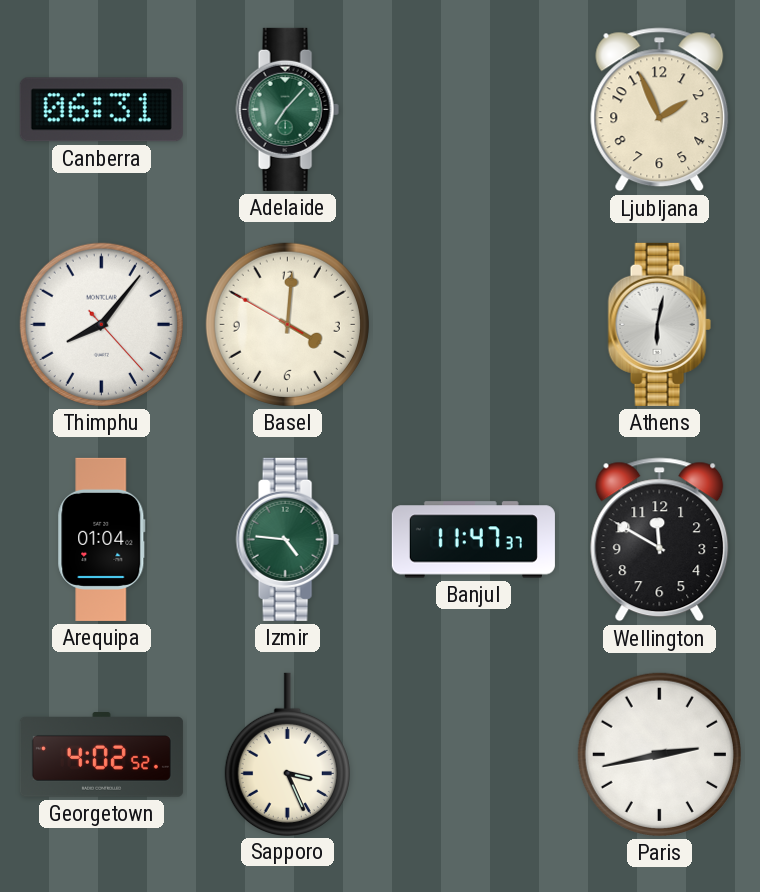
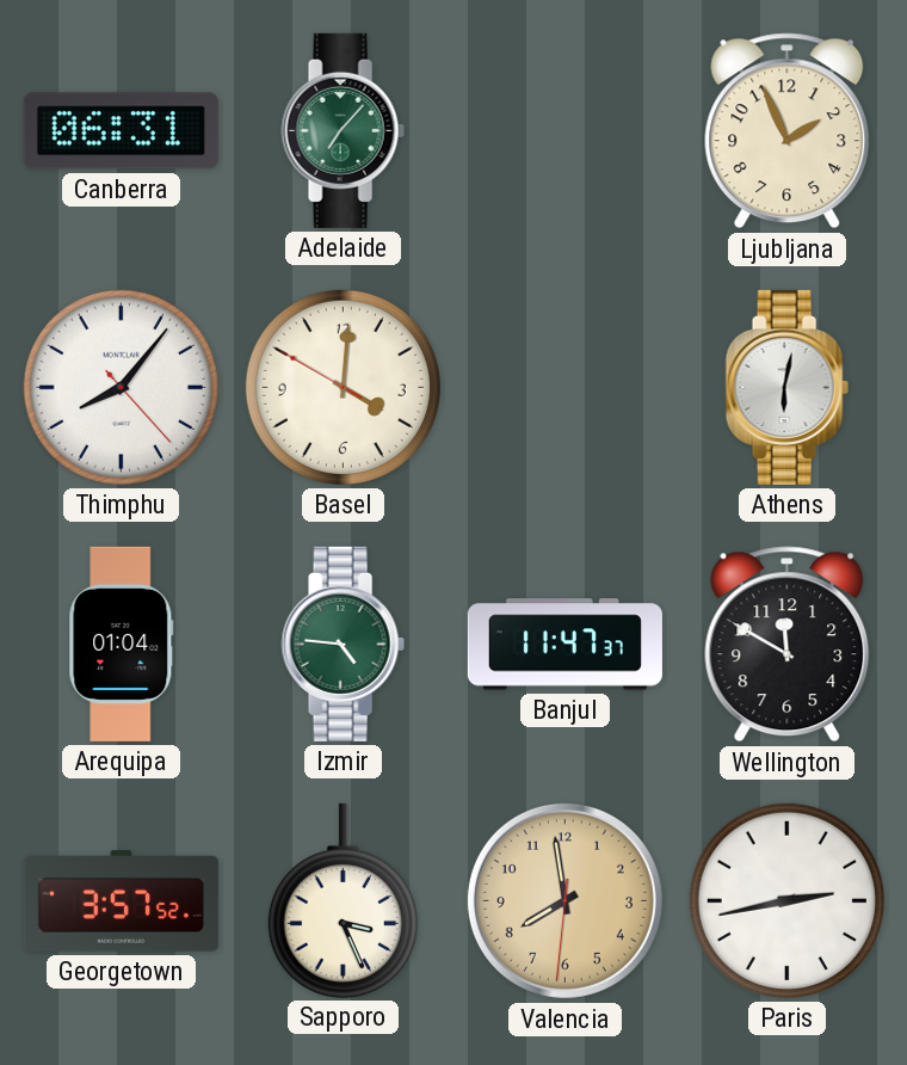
Georgetown: 4:02 -> 3:57 (121, 901)
Valencia: none -> 7:58 (564, 900)
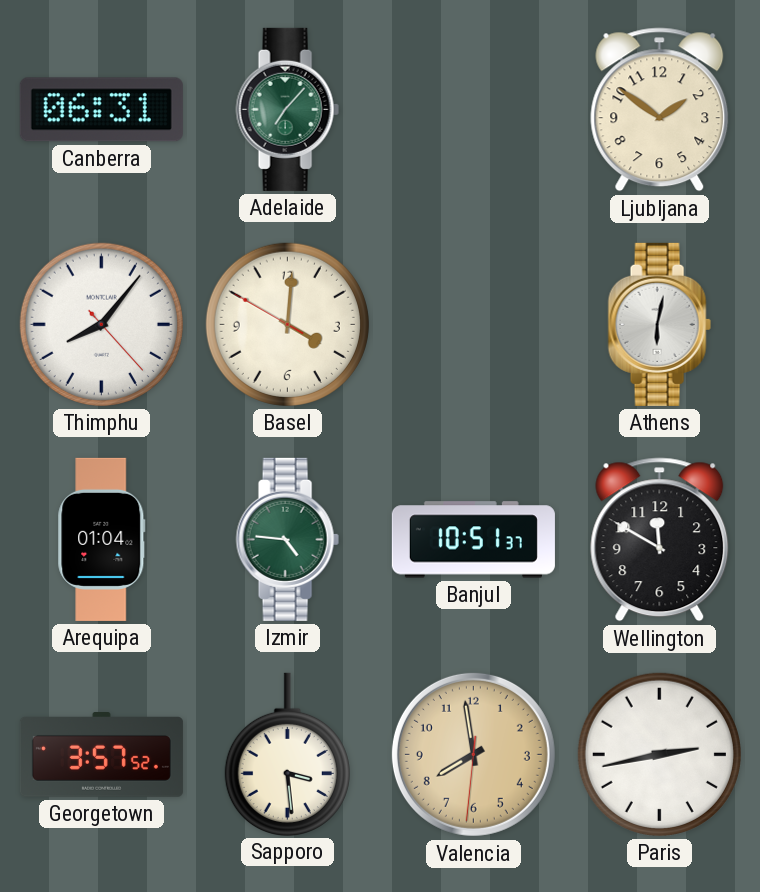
Ljubljana: 1:56 -> 1:51 (660, 110)
Banjul: 11:47 -> 10:51 (473, 540)
Sapporo: 3:26 -> 3:29 (287, 754)
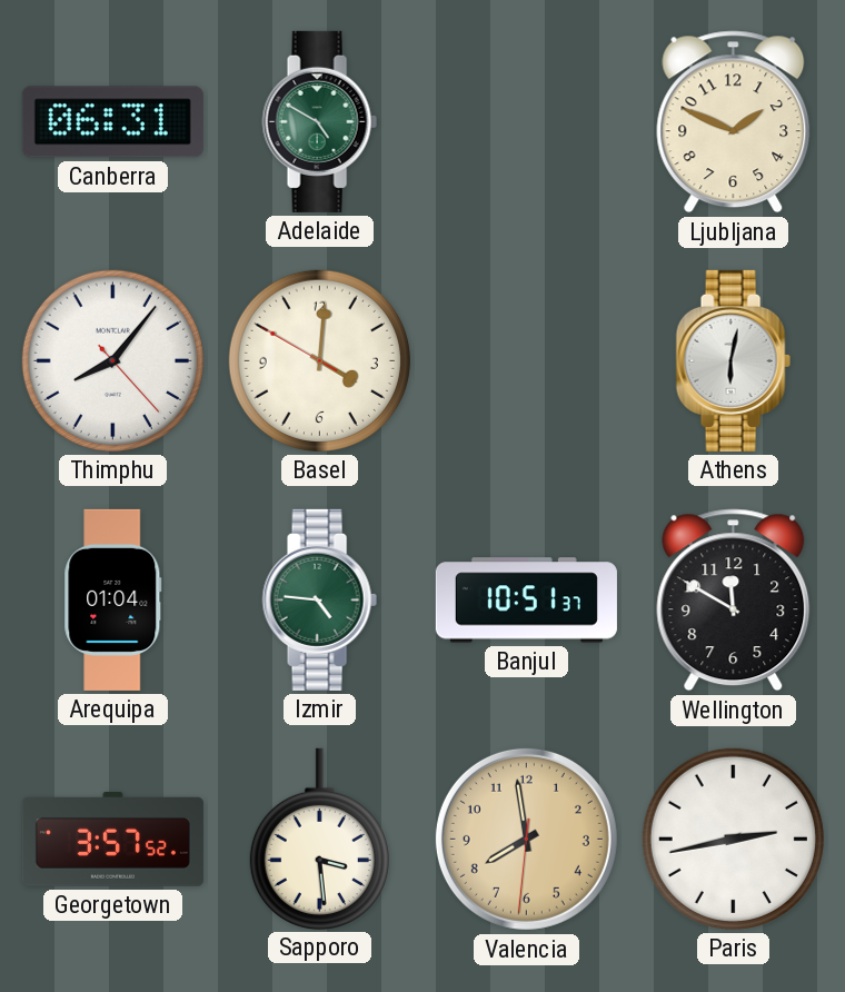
Adelaide: 7:07 -> 4:50 (319, 121)
Ljubljana: 1:51 -> 1:49 (734, 122)
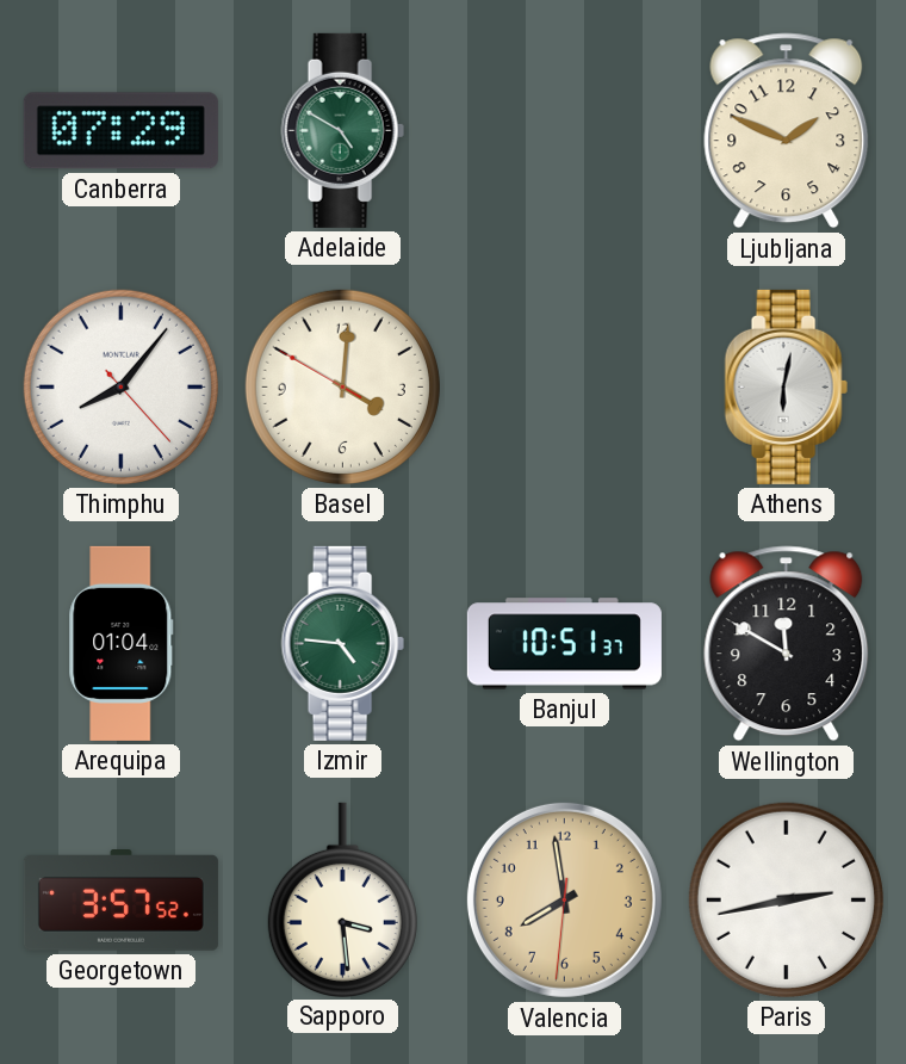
Canberra: 06:31 -> 07:29 (120, 131)
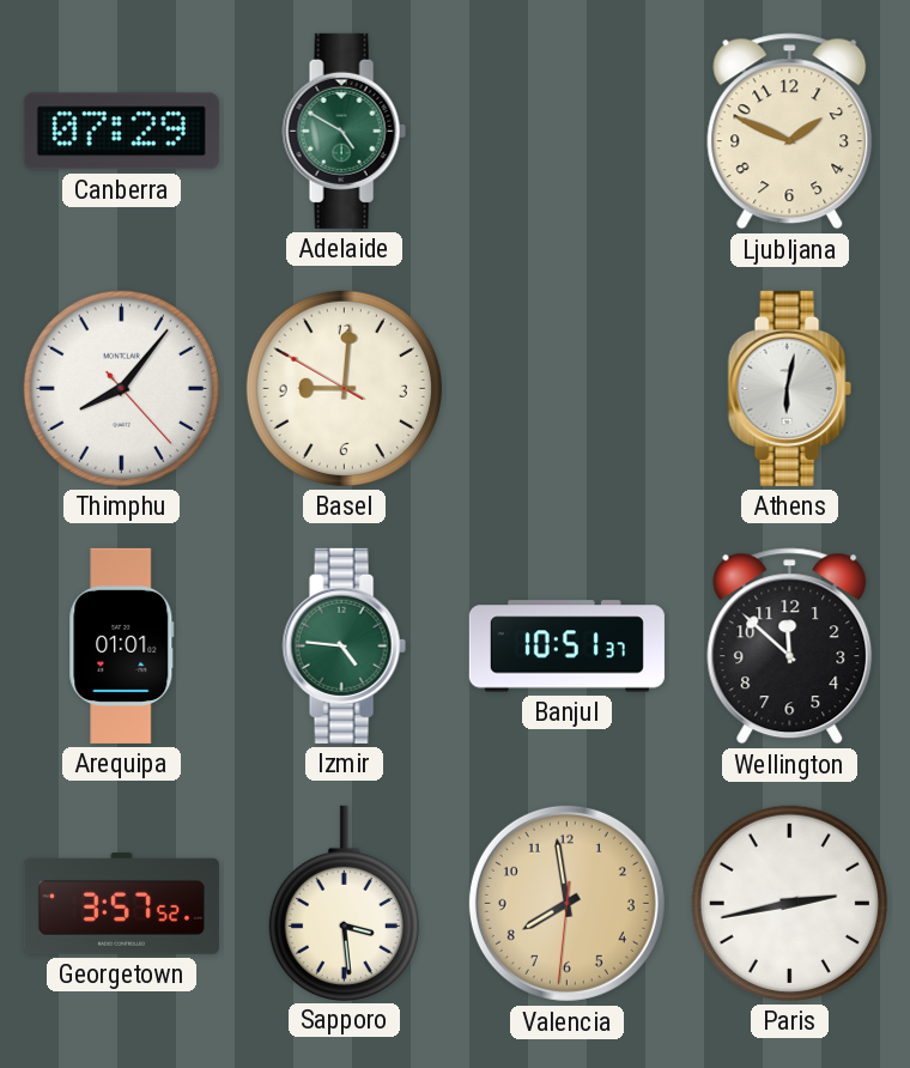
Basel: 4:00 -> 9:00 (344, 388)
Arequipa: 01:04 -> 01:01 (122, 645)
Wellington: 11:50 -> 11:52 (790, 647)
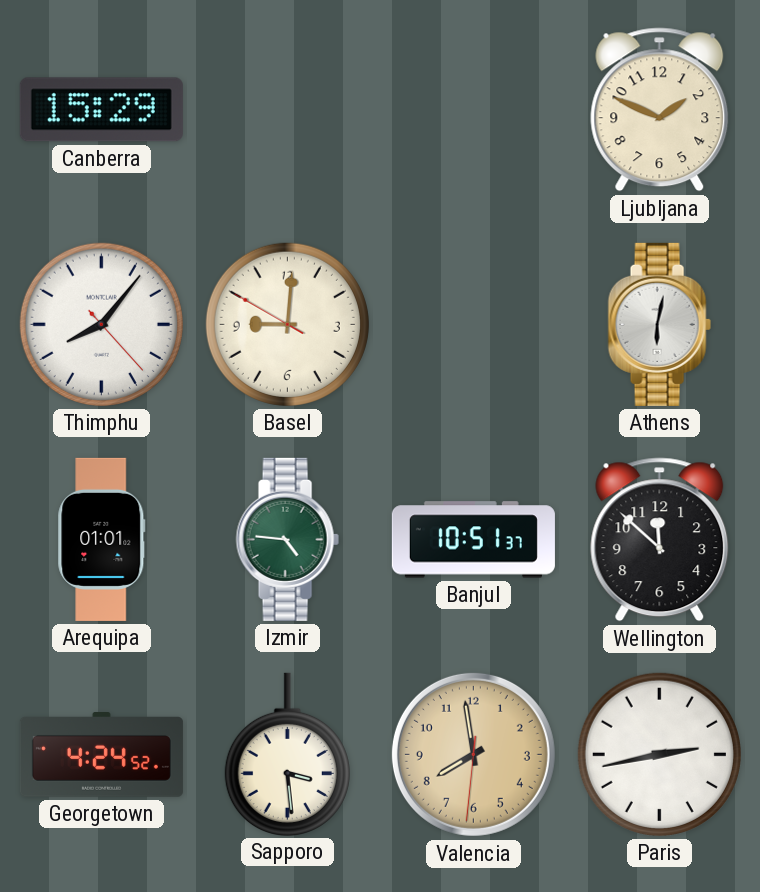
Canberra: 07:29 -> 15:29 (101, 110)
Adelaide: 4:50 -> none (344, 131)
Georgetown: 3:57 -> 4:24 (101, 755)
